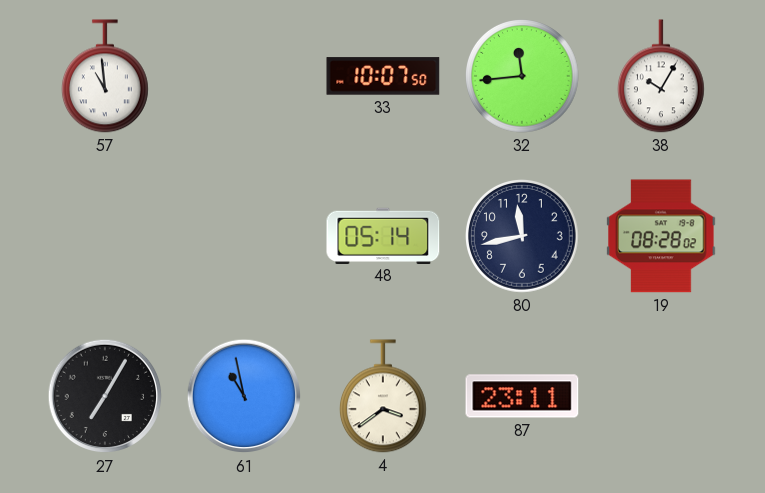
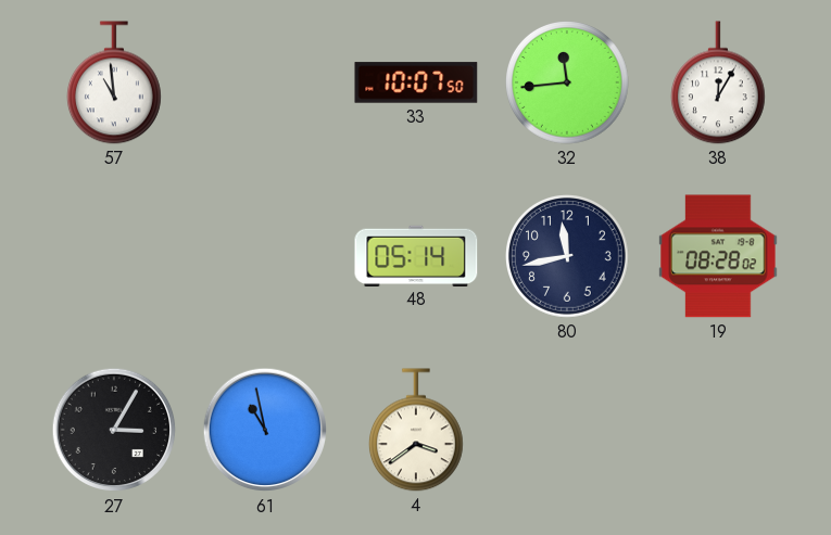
38: 10:05 -> 12:05 (718, 82)
27: 7:05 -> 3:05 (114, 430)
87: 23:11 -> none (522, 396)
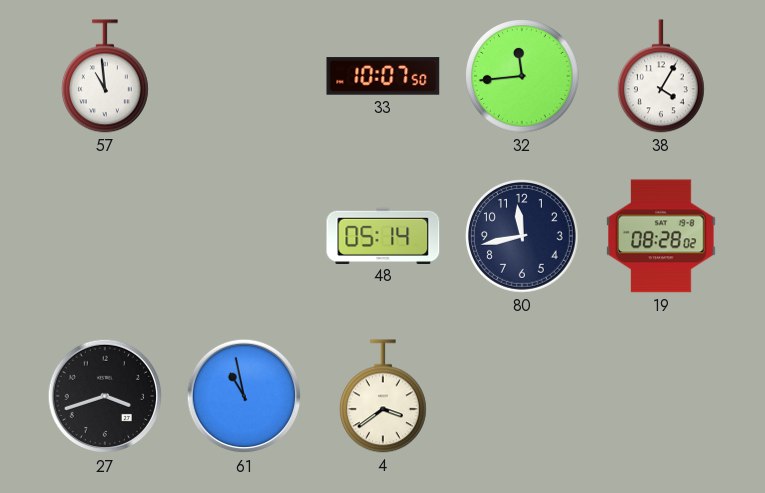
38: 12:05 -> 4:05 (661, 76)
27: 3:05 -> 3:42 (105, 396)
